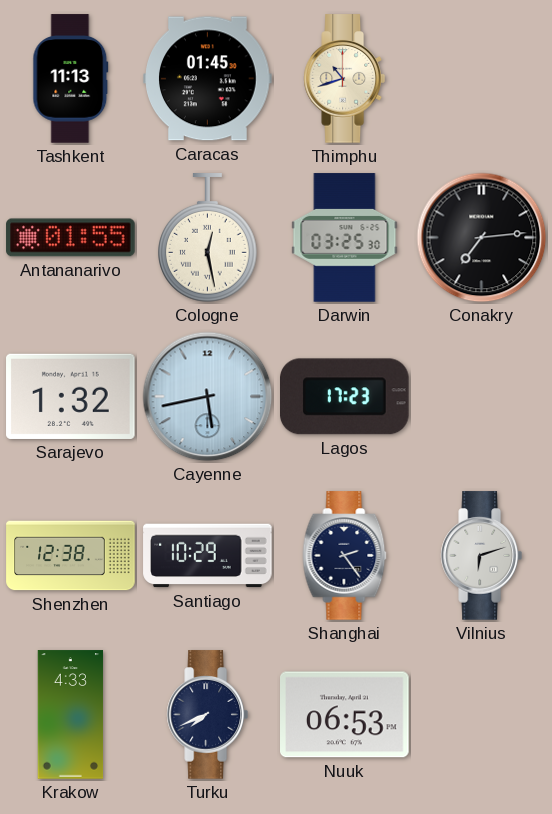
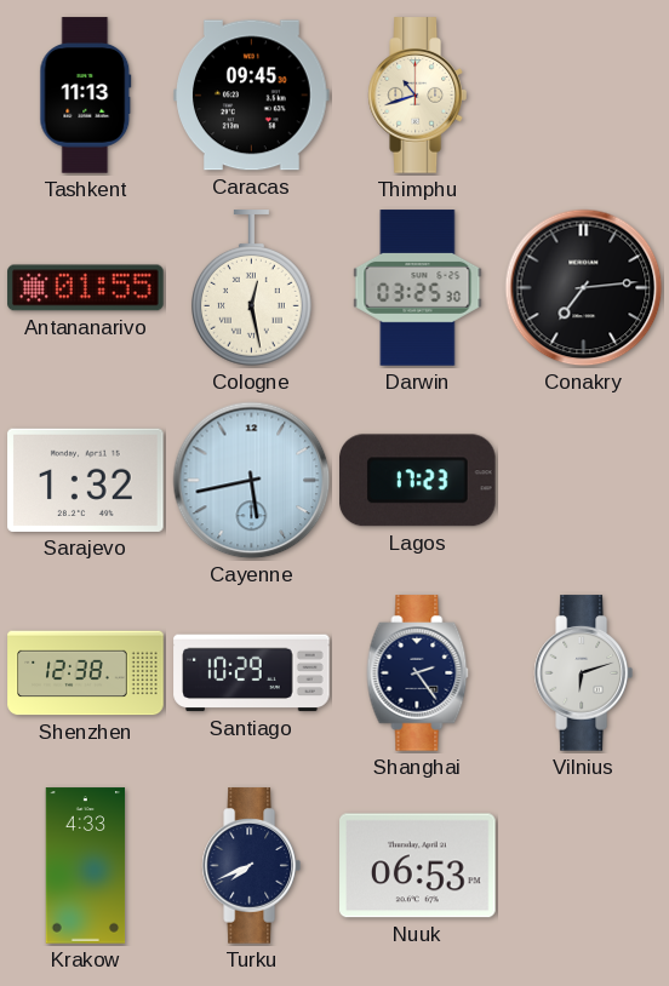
Caracas: 01:45 -> 09:45 (252, 96)
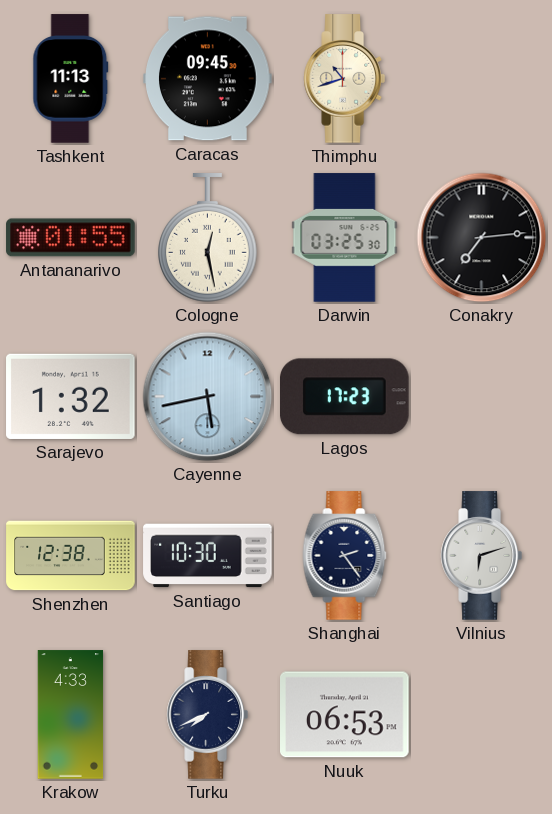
Santiago: 10:29 -> 10:30 (208, 556)
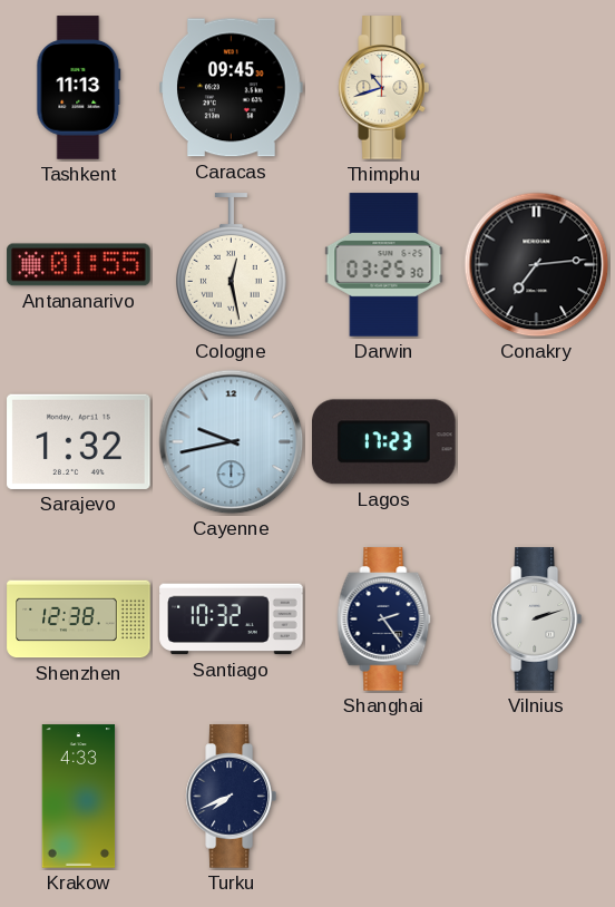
Cayenne: 5:43 -> 9:43 (232, 442)
Santiago: 10:30 -> 10:32 (232, 620)
Vilnius: 6:12 -> 2:12 (536, 620)
Nuuk: 06:53 -> none (345, 715)
